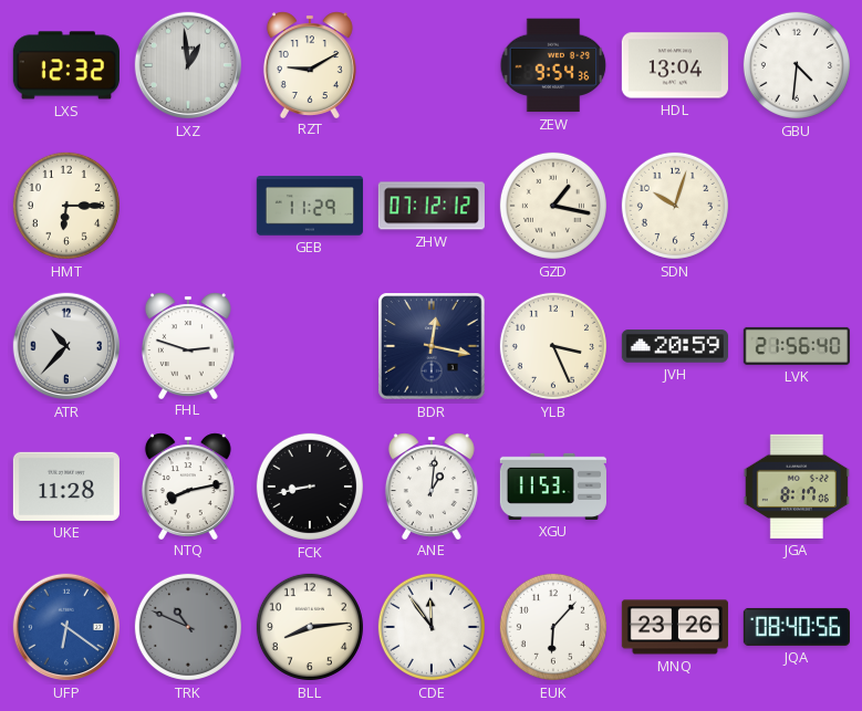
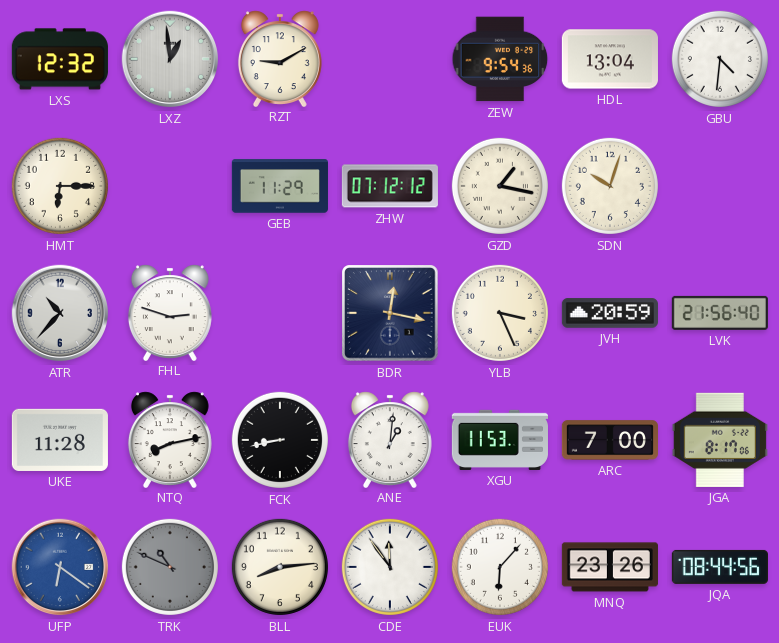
ARC: none -> 7:00 (610, 440)
JQA: 08:40 -> 08:44 (720, 567)
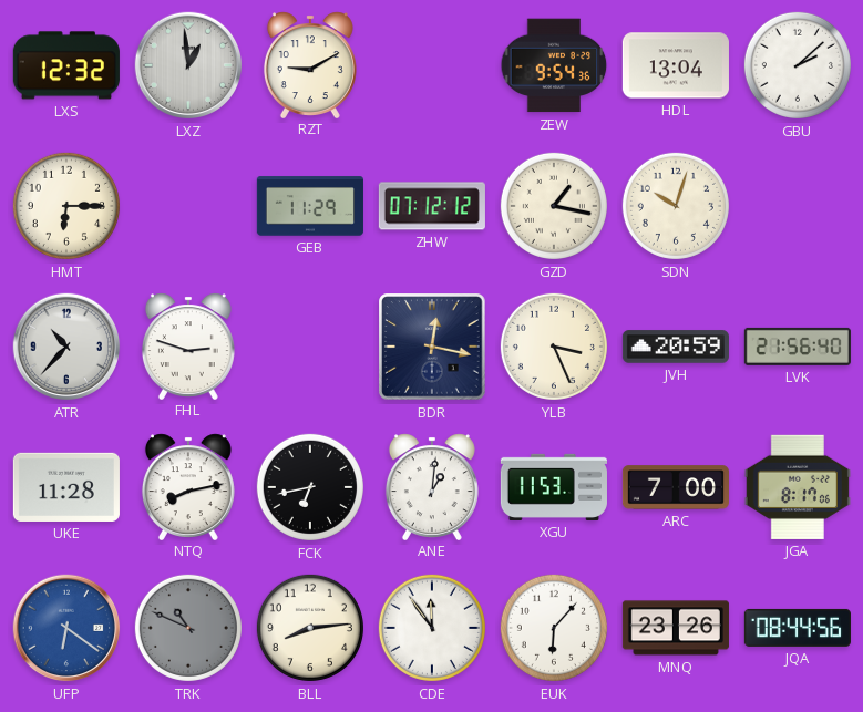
GBU: 4:31 -> 2:08 (798, 65)
FCK: 8:43 -> 6:43 (310, 487)
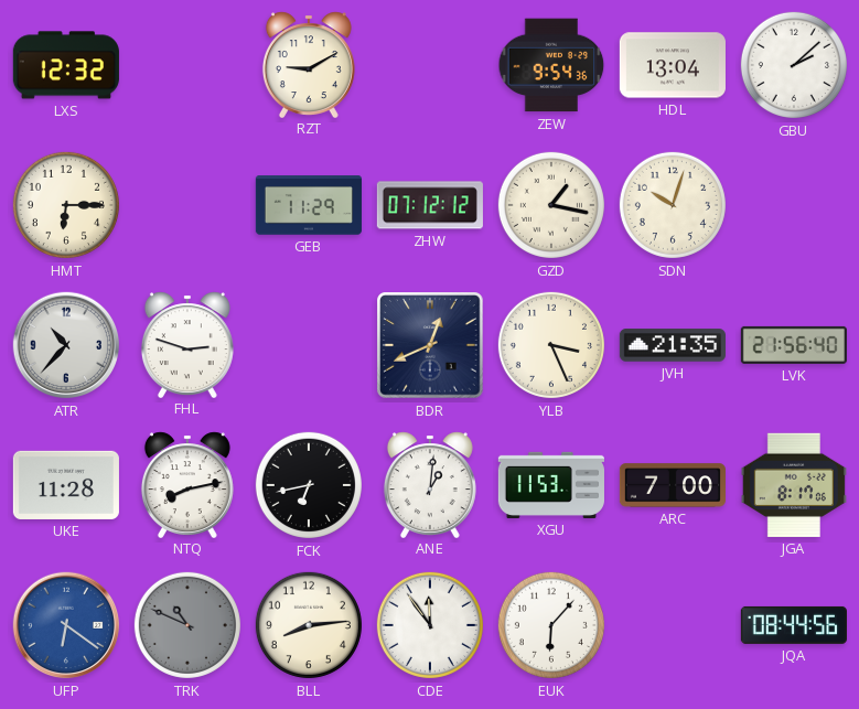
LXZ: 12:59 -> none (188, 65)
BDR: 12:17 -> 12:41 (430, 345)
JVH: 20:59 -> 21:35 (673, 345)
MNQ: 23:26 -> none (676, 628)
